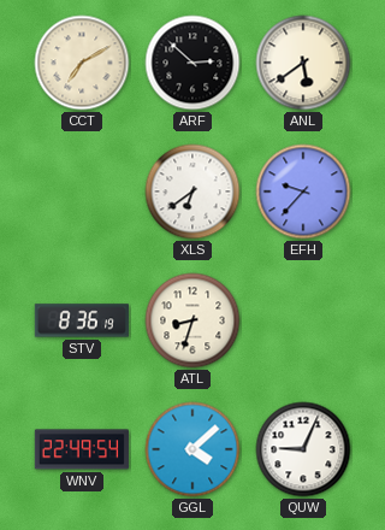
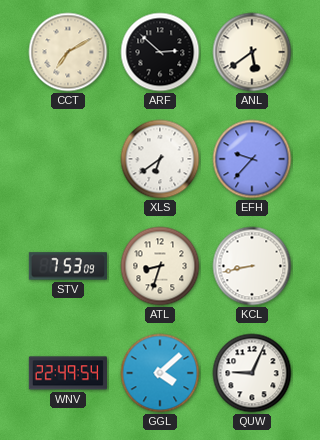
STV: 8:36 -> 7:53 (68, 266)
KCL: none -> 8:43 (252, 266)
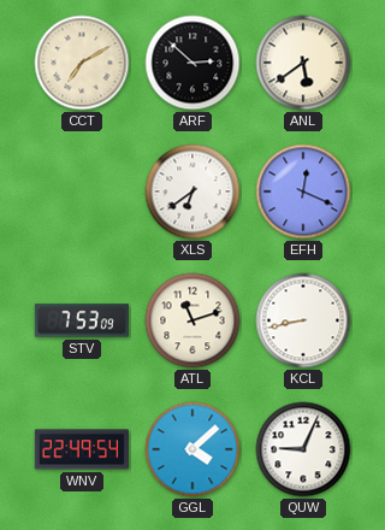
EFH: 9:37 -> 12:19 (303, 192)
ATL: 8:33 -> 11:12 (192, 320)
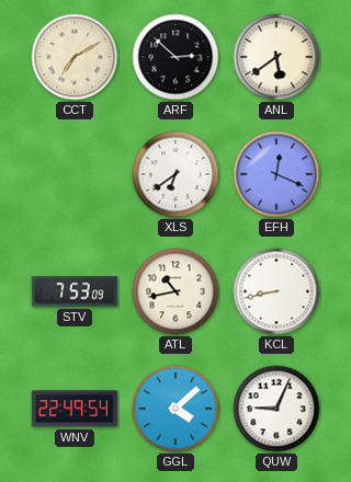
ATL: 11:12 -> 10:43 (175, 291)
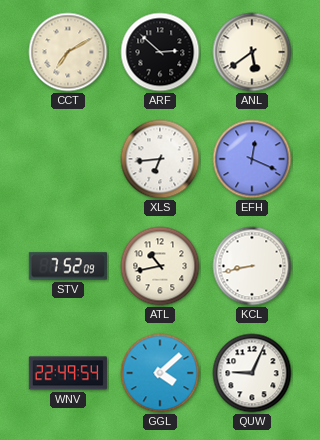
XLS: 6:39 -> 6:44 (160, 159)
STV: 7:53 -> 7:52 (68, 266)
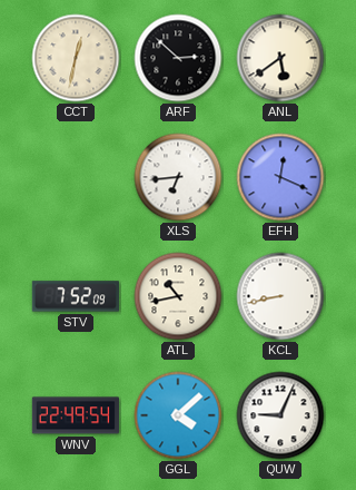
CCT: 7:10 -> 12:32 (76, 58)
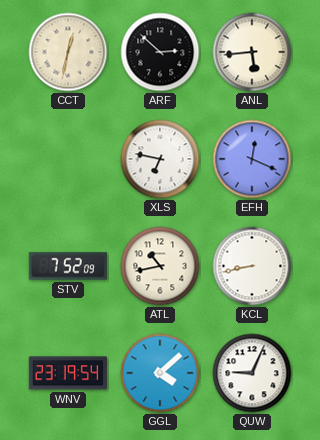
ANL: 5:39 -> 5:44 (252, 52)
XLS: 6:44 -> 6:47 (160, 159)
WNV: 22:49 -> 23:19 (68, 373)
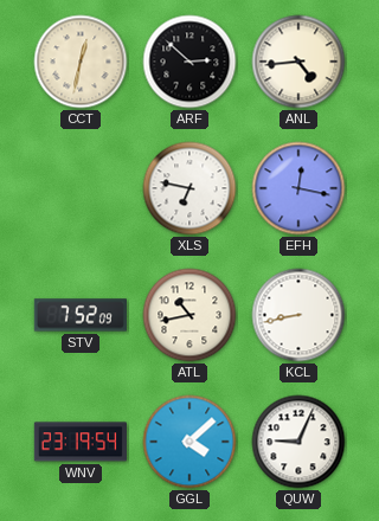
ANL: 5:44 -> 4:44 (298, 62)
EFH: 12:19 -> 12:17 (298, 188)
